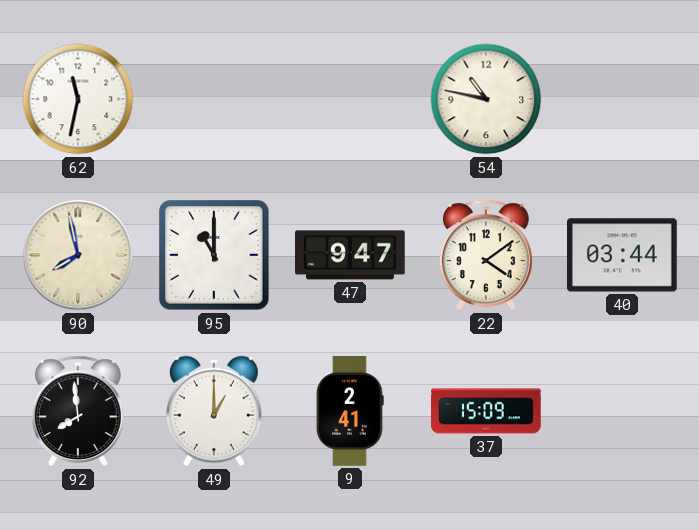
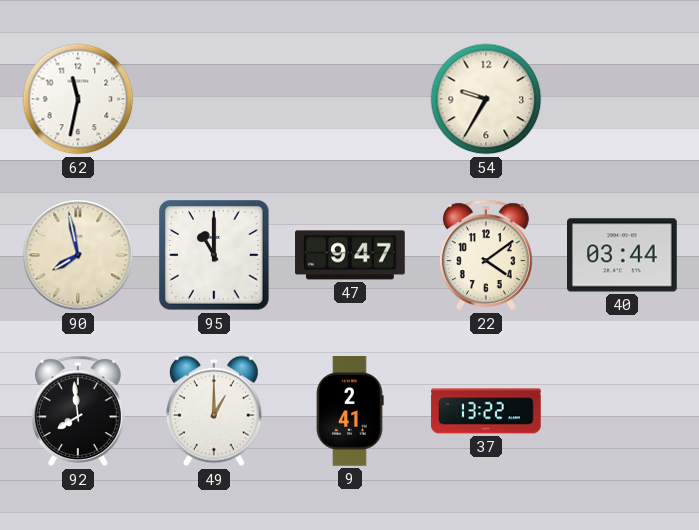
54: 10:47 -> 9:35 (486, 99)
37: 15:09 -> 13:22 (486, 411)
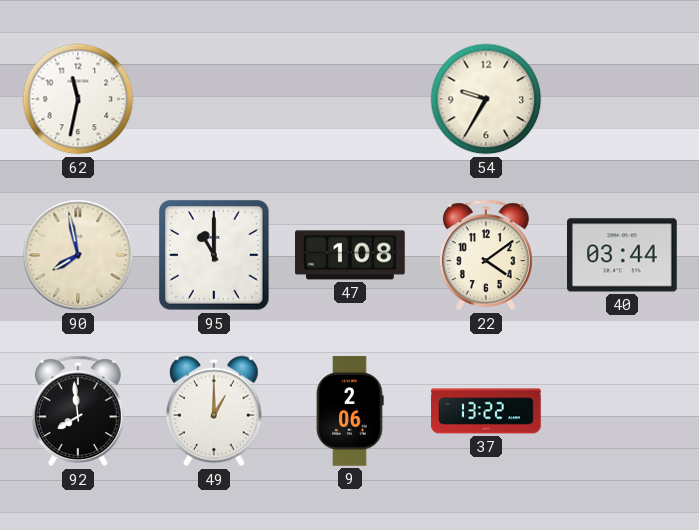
47: 9:47 -> 1:08 (350, 255)
9: 2:41 -> 2:06 (350, 411)
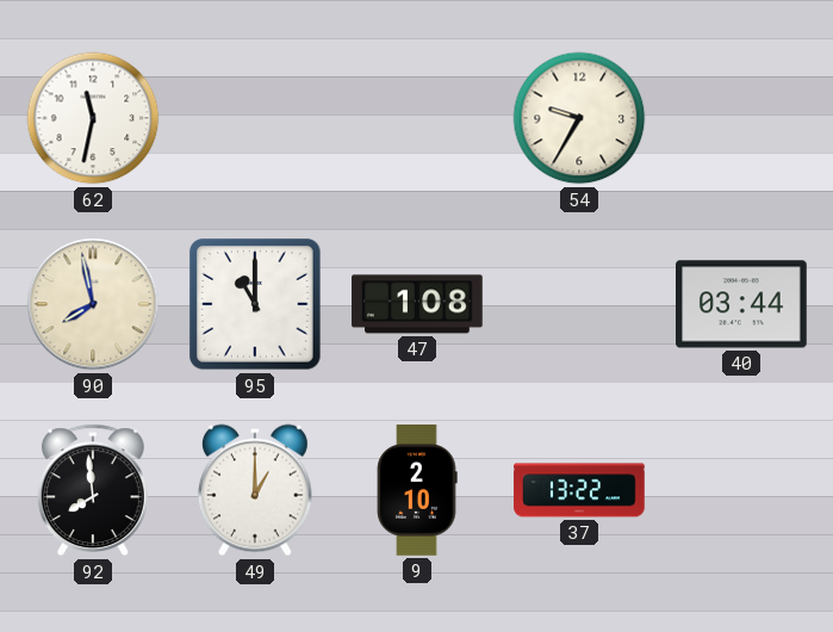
22: 4:09 -> none (486, 255)
9: 2:06 -> 2:10 (417, 490)
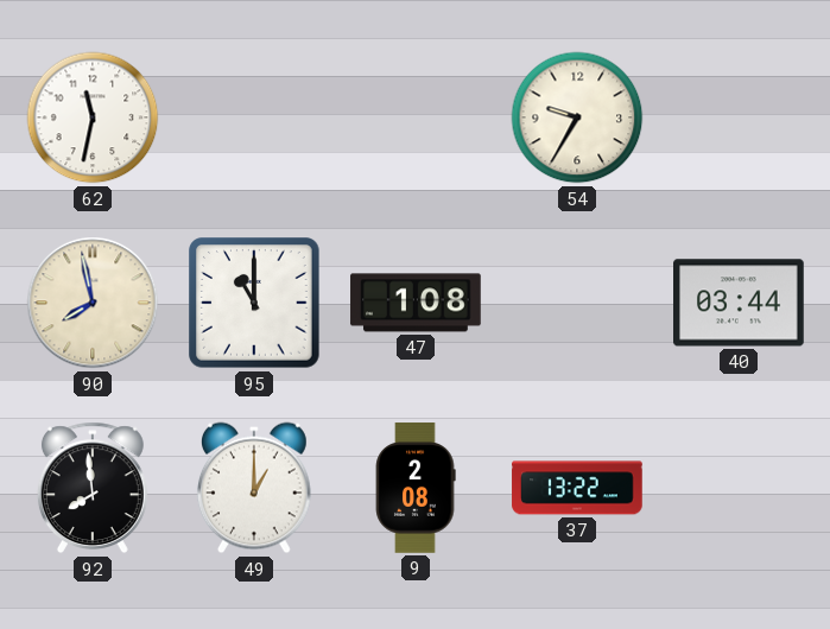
9: 2:10 -> 2:08 (416, 488)
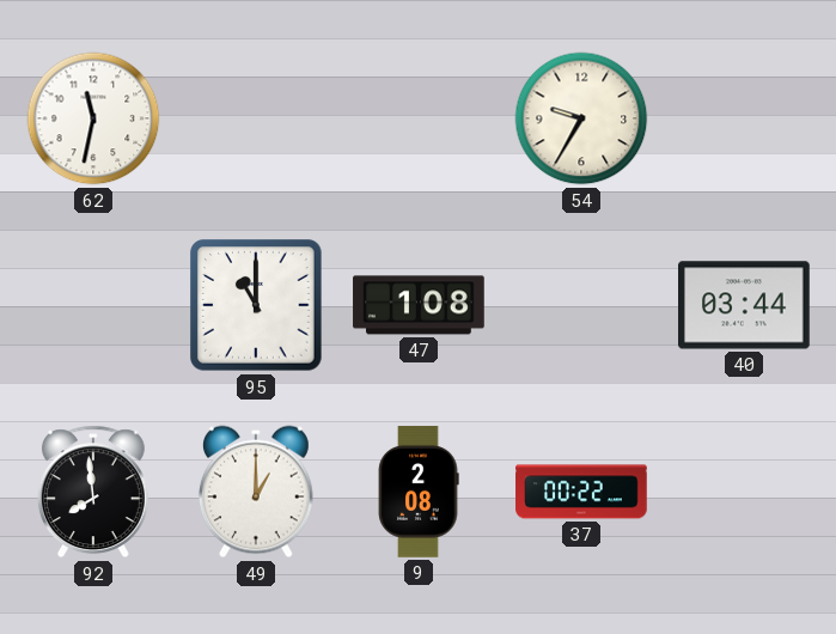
90: 7:58 -> none (93, 303)
37: 13:22 -> 00:22 (581, 492)
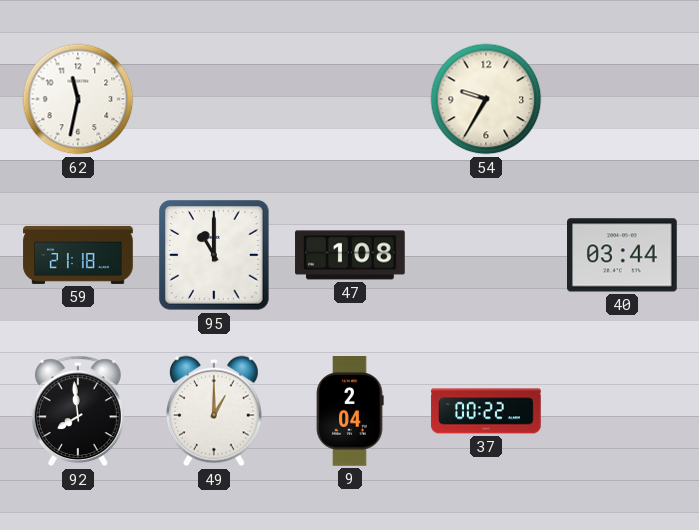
59: none -> 21:18 (78, 255)
9: 2:08 -> 2:04 (350, 411)
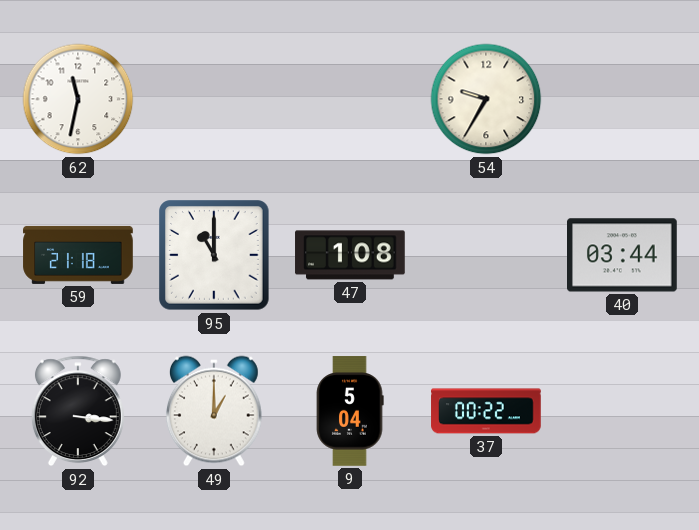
92: 7:59 -> 3:16 (78, 411)
9: 2:04 -> 5:04 (350, 411)
